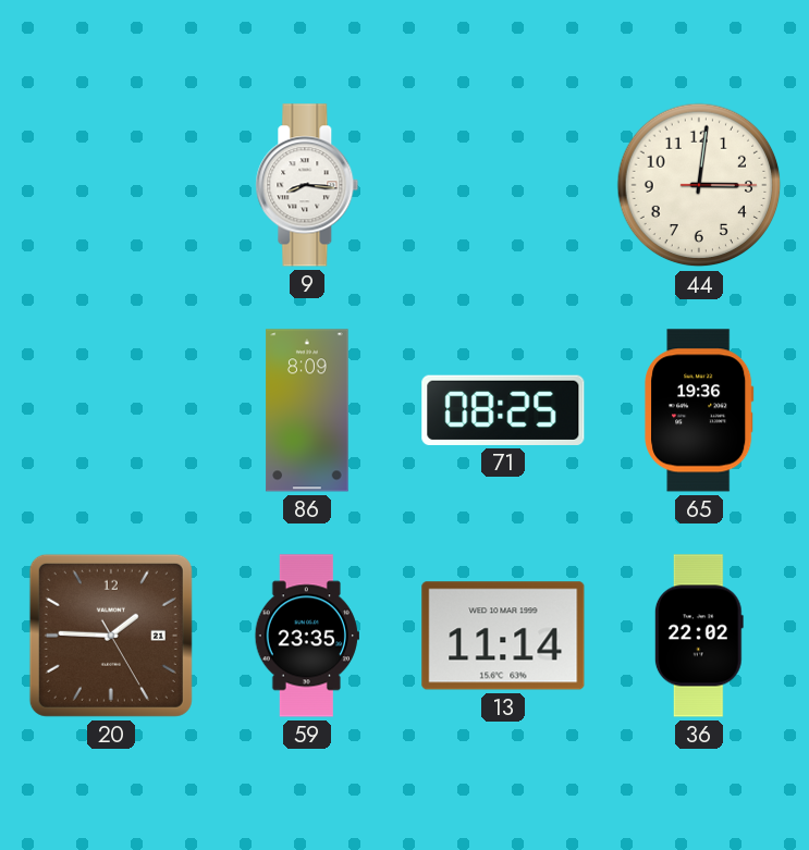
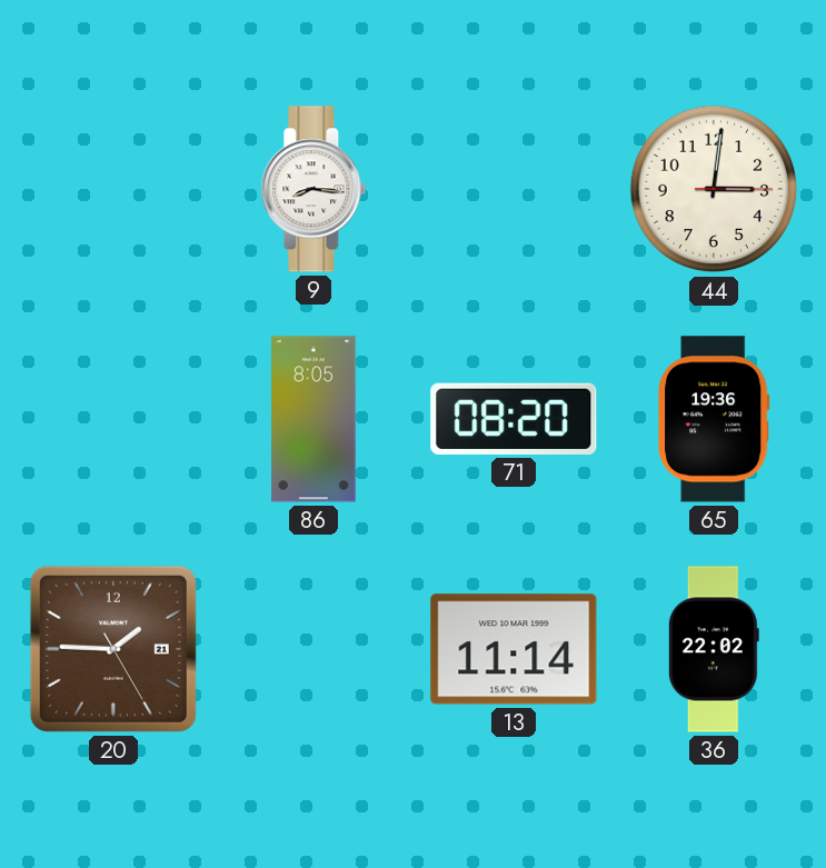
86: 8:09 -> 8:05 (314, 419)
71: 08:25 -> 08:20 (514, 419)
59: 23:35 -> none (307, 636)
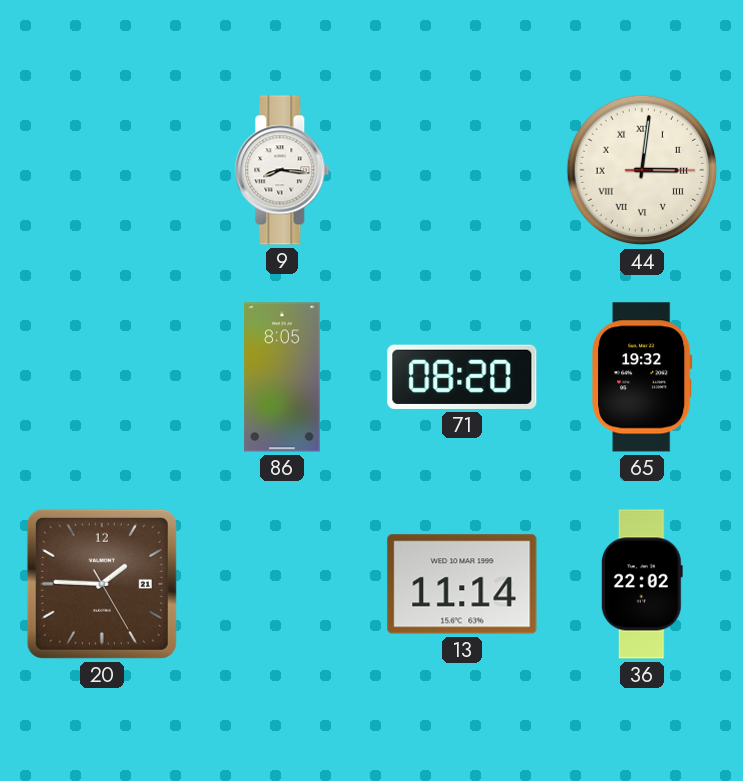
44 numerals: Arabic -> Roman (642, 170)
65: 19:36 -> 19:32 (642, 377)
